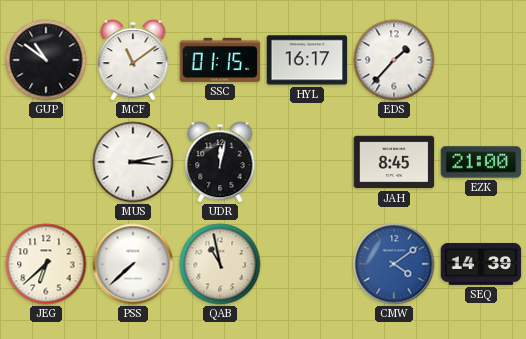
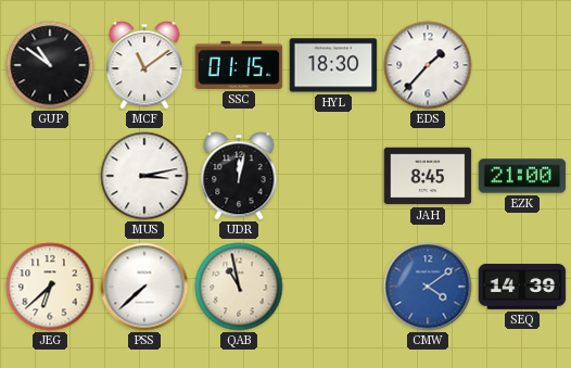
HYL: 16:17 -> 18:30 (333, 65)
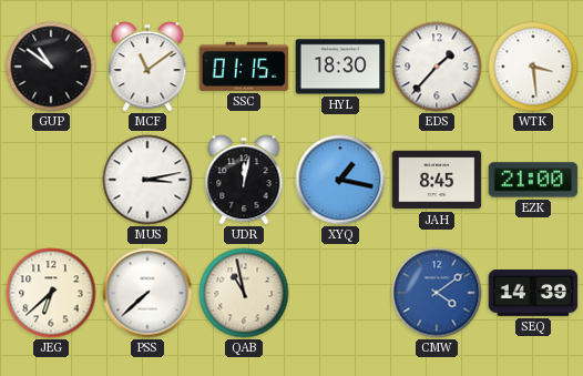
WTK: none -> 3:29 (533, 67)
XYQ: none -> 1:17 (340, 180)
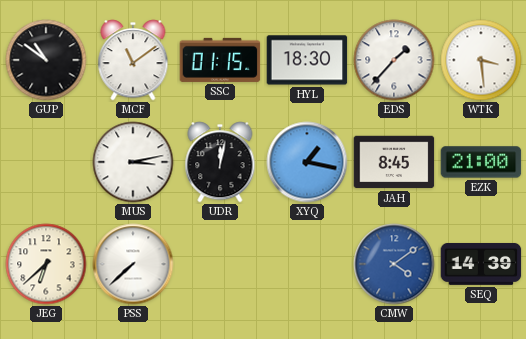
QAB: 10:58 -> none (244, 293)
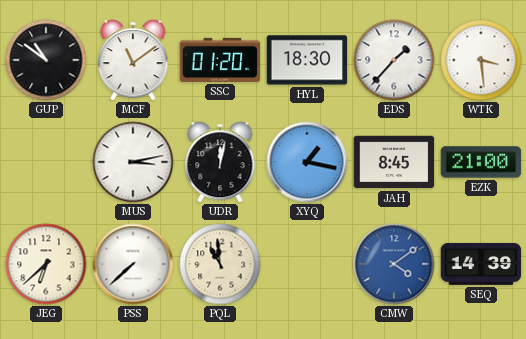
SSC: 01:15 -> 01:20 (220, 60)
PQL: none -> 10:59 (220, 264)
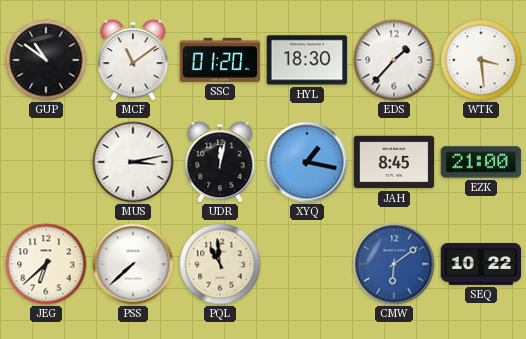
CMW: 4:09 -> 6:09 (394, 264)
SEQ: 14:39 -> 10:22 (481, 264)
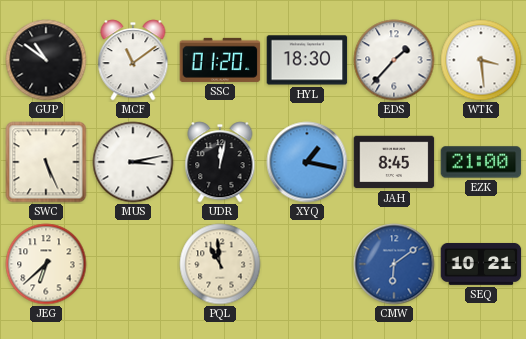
SWC: none -> 5:26 (46, 162)
PSS: 7:38 -> none (133, 264)
SEQ: 10:22 -> 10:21 (481, 264)
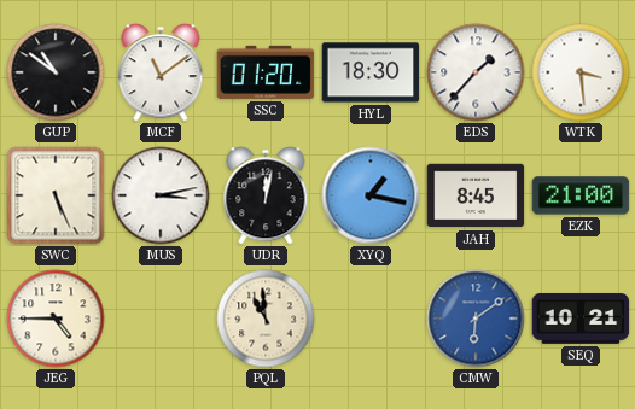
JEG: 6:38 -> 4:45 (56, 319)
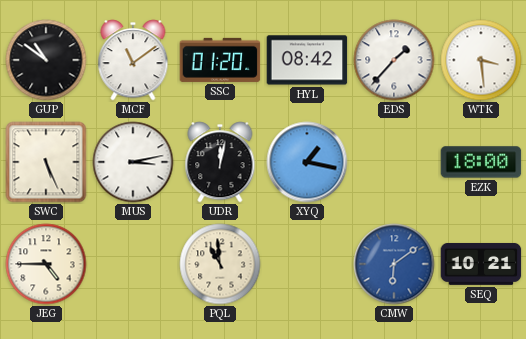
HYL: 18:30 -> 08:42 (307, 60)
JAH: 8:45 -> none (476, 195)
EZK: 21:00 -> 18:00 (481, 162)
